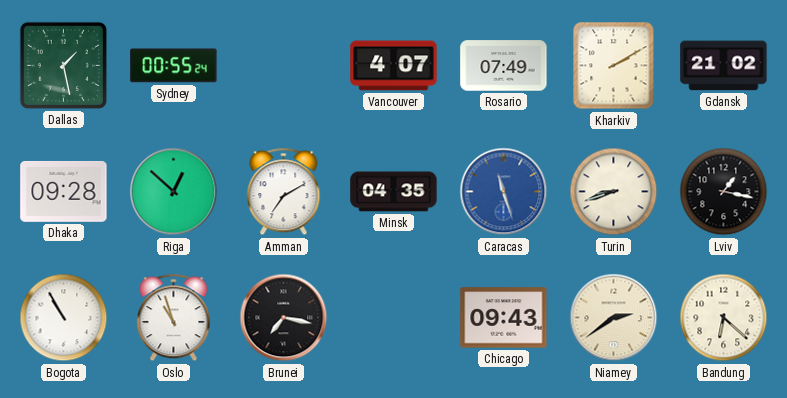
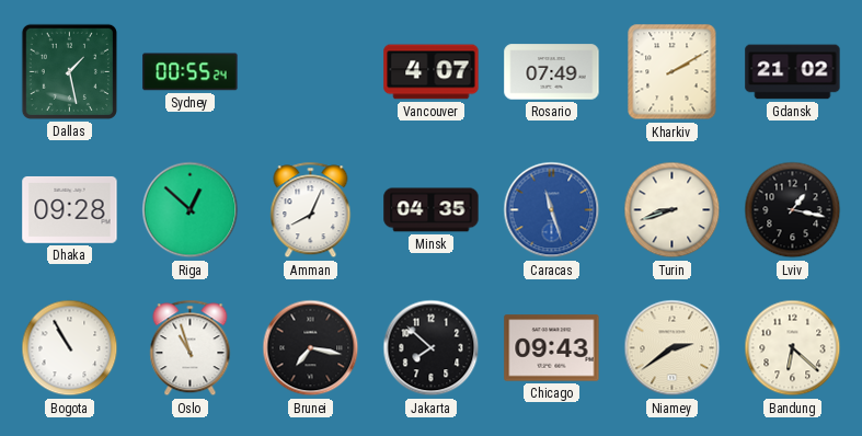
Amman: 7:10 -> 8:04 (311, 210)
Jakarta: none -> 7:52 (432, 348)
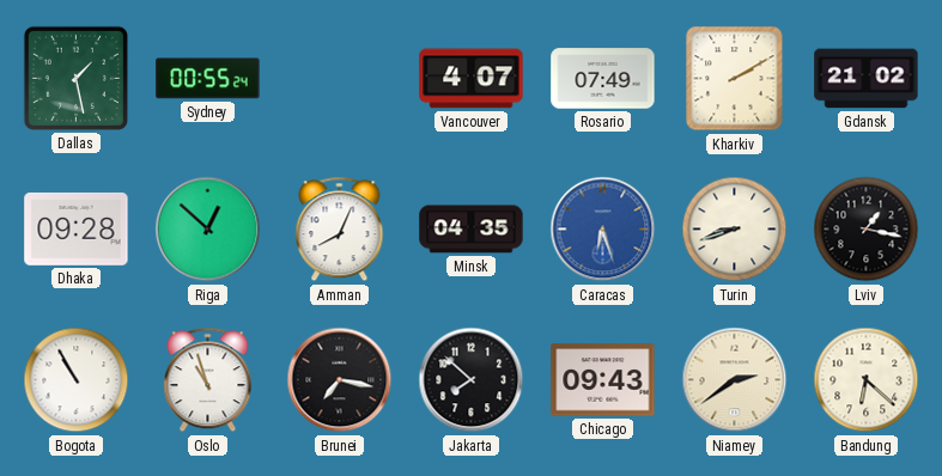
Caracas: 11:27 -> 6:27 (603, 230)
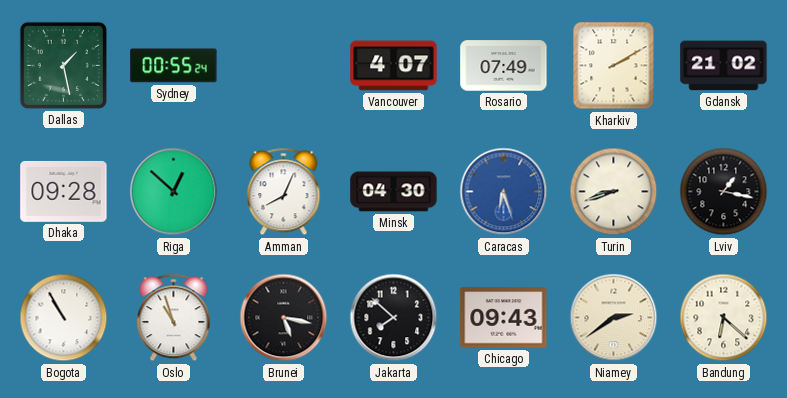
Minsk: 04:35 -> 04:30 (394, 192)
Brunei: 7:17 -> 5:17 (284, 318)
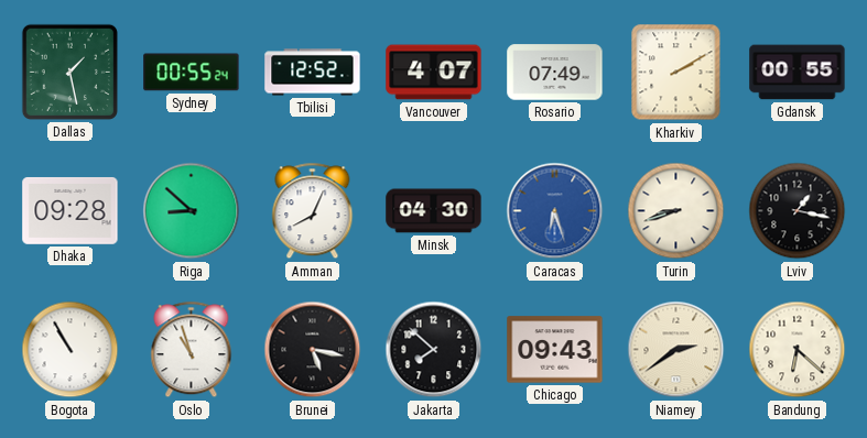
Tbilisi: none -> 12:52 (313, 73)
Gdansk: 21:02 -> 00:55 (798, 73)
Riga: 12:52 -> 8:52 (192, 211)
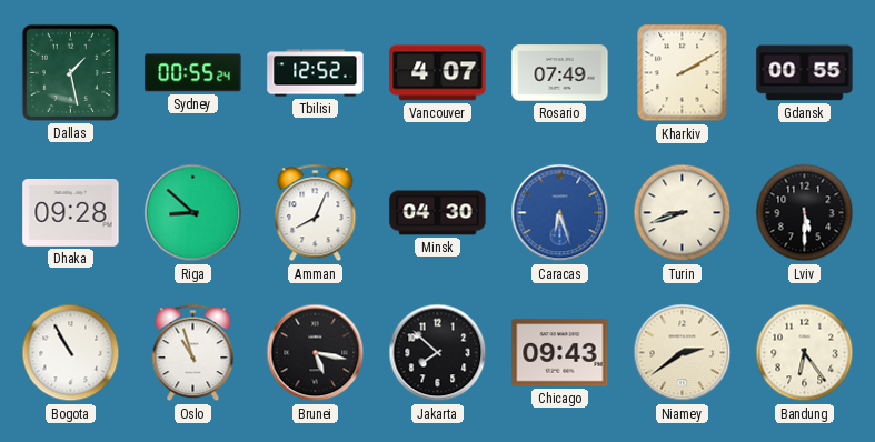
Lviv: 1:17 -> 5:30 (805, 213)
Bandung: 6:22 -> 6:24 (805, 353)
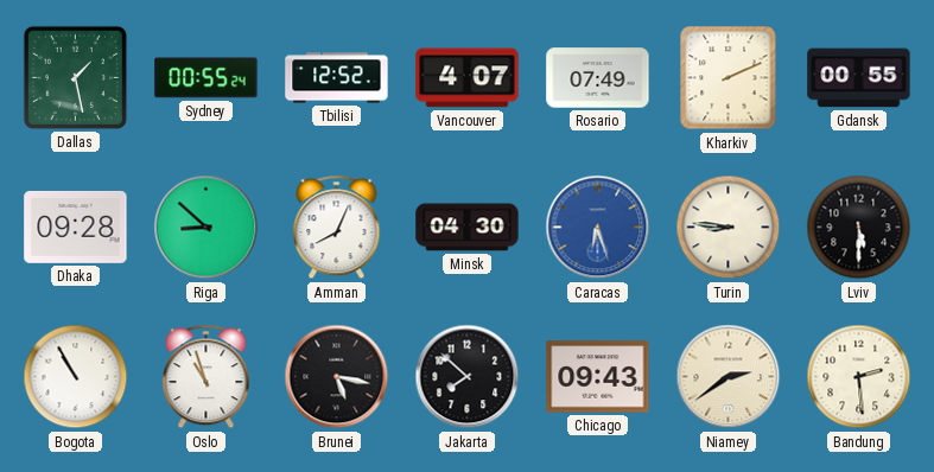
Kharkiv: 2:10 -> 2:11 (729, 78)
Turin: 8:42 -> 8:46 (729, 228)
Bandung: 6:24 -> 2:29 (859, 377)
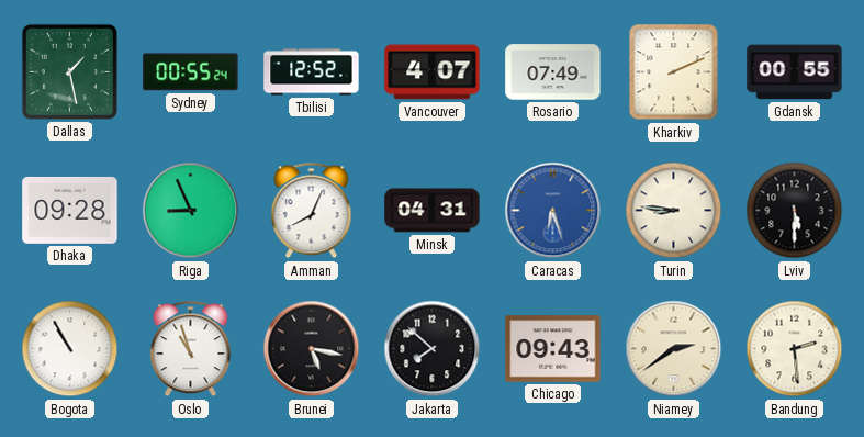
Riga: 8:52 -> 8:56 (191, 211)
Minsk: 04:30 -> 04:31 (433, 211)
